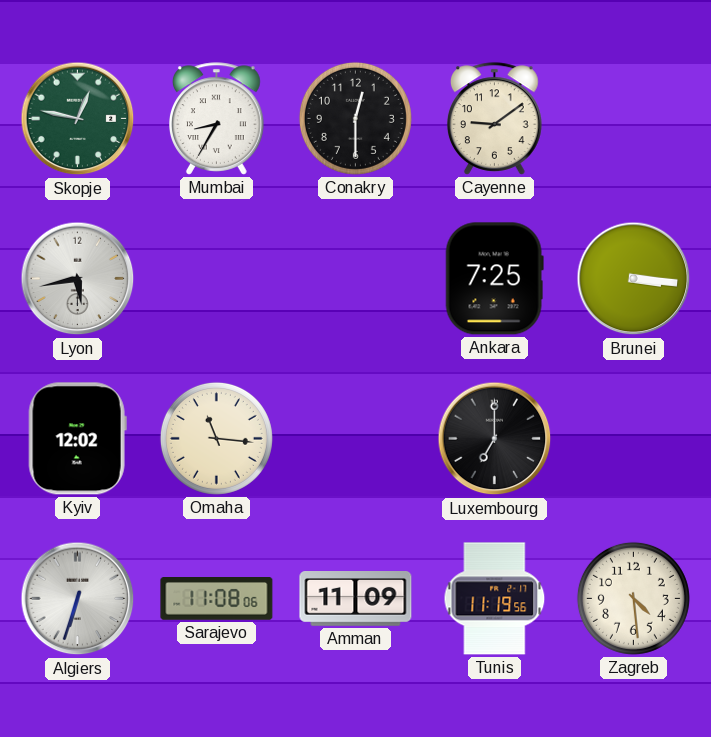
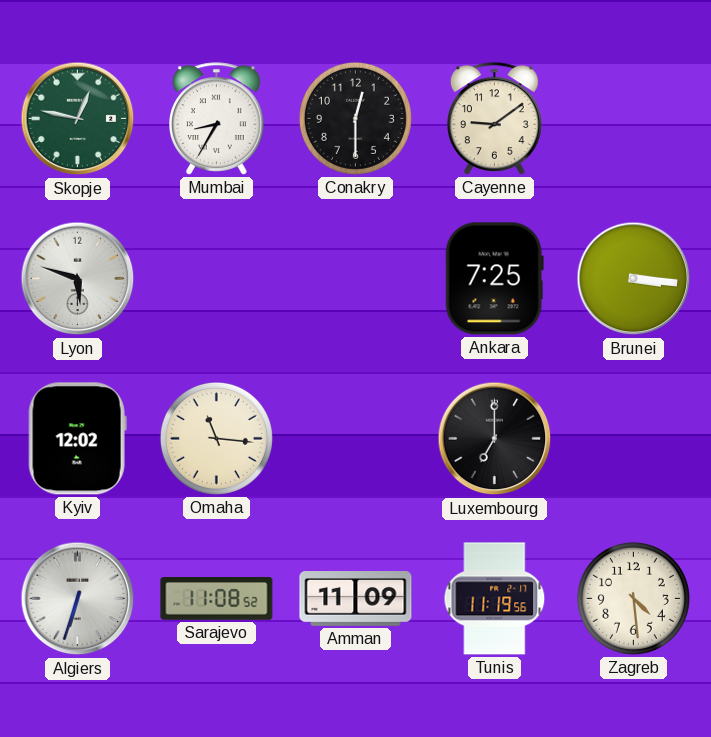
Lyon: 5:43 -> 5:48 (78, 279)
Sarajevo: 11:08:06 -> 11:08:52 (217, 599)
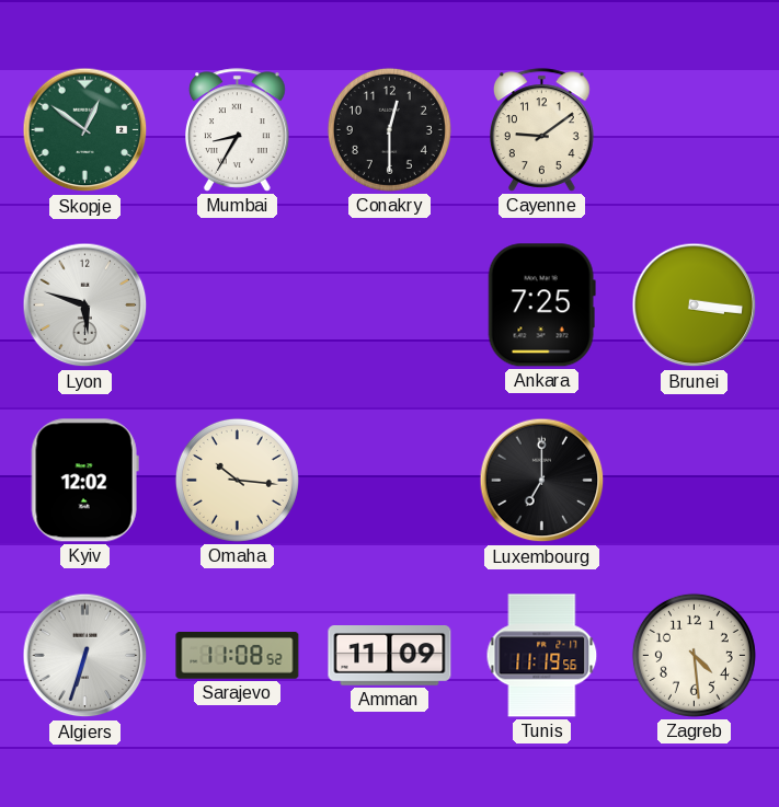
Skopje: 12:47 -> 12:51 (85, 130)
Omaha: 11:16 -> 10:16 (237, 480)
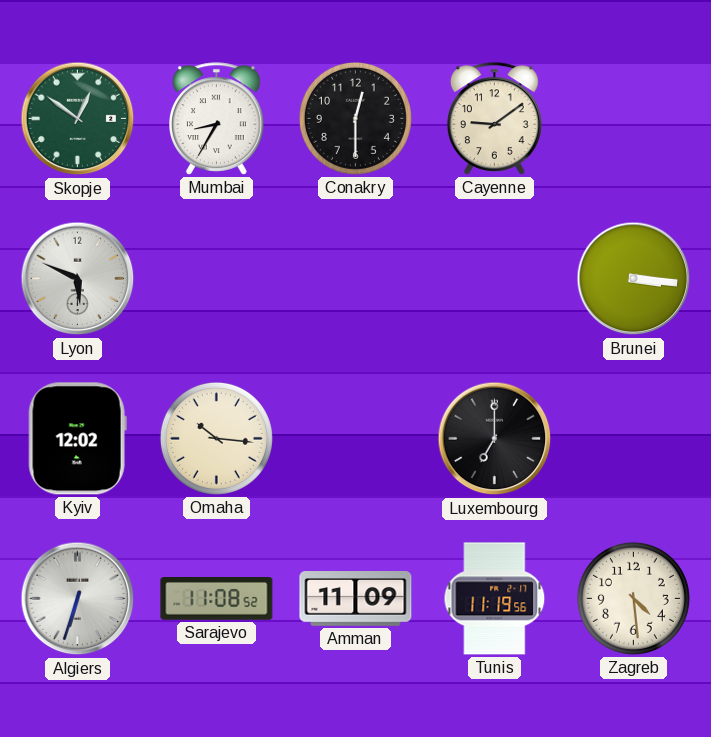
Lyon: 5:48 -> 5:49 (78, 279)
Ankara: 7:25 -> none (541, 305)
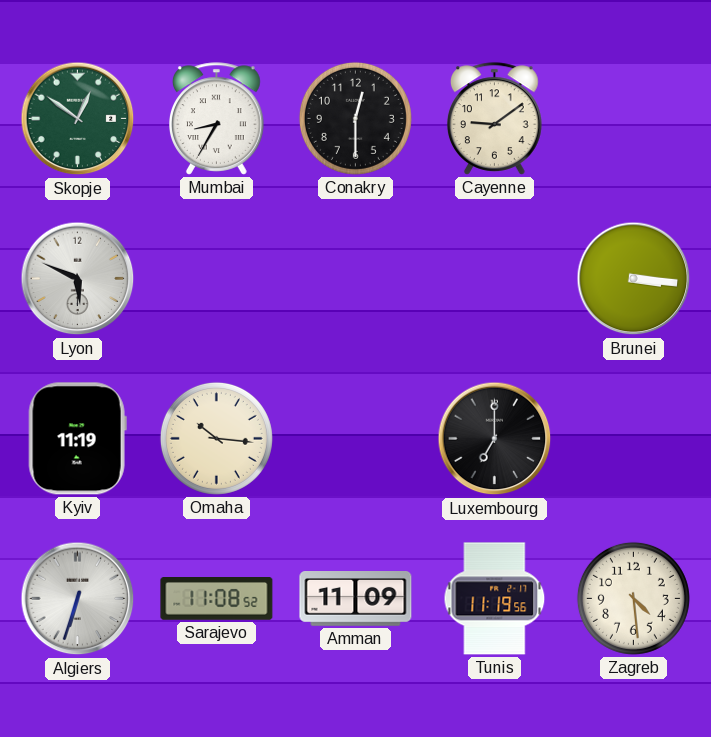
Kyiv: 12:02 -> 11:19 (77, 439)
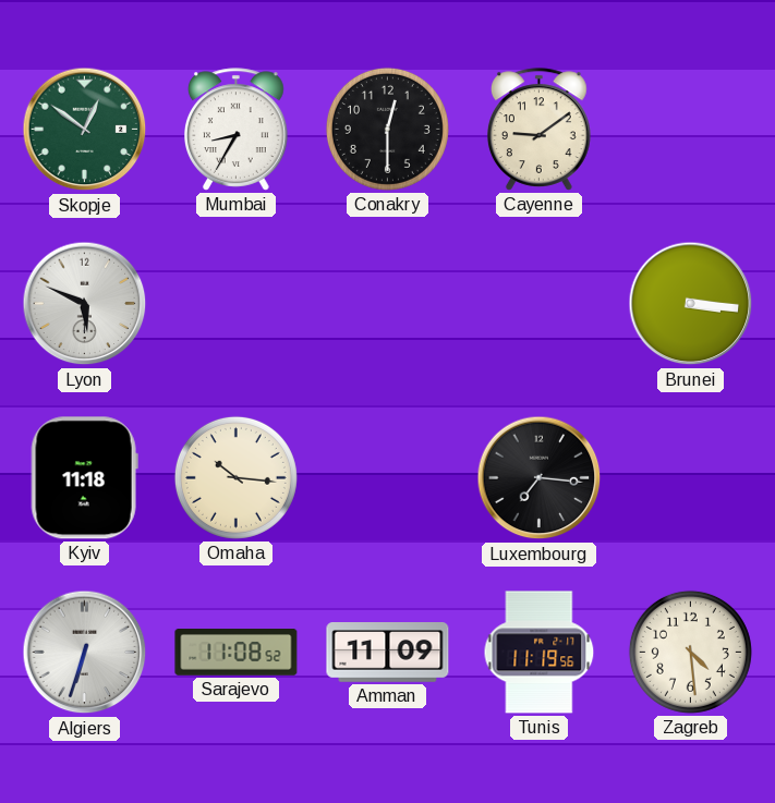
Kyiv: 11:19 -> 11:18 (84, 478)
Luxembourg: 7:00 -> 7:16 (540, 478)
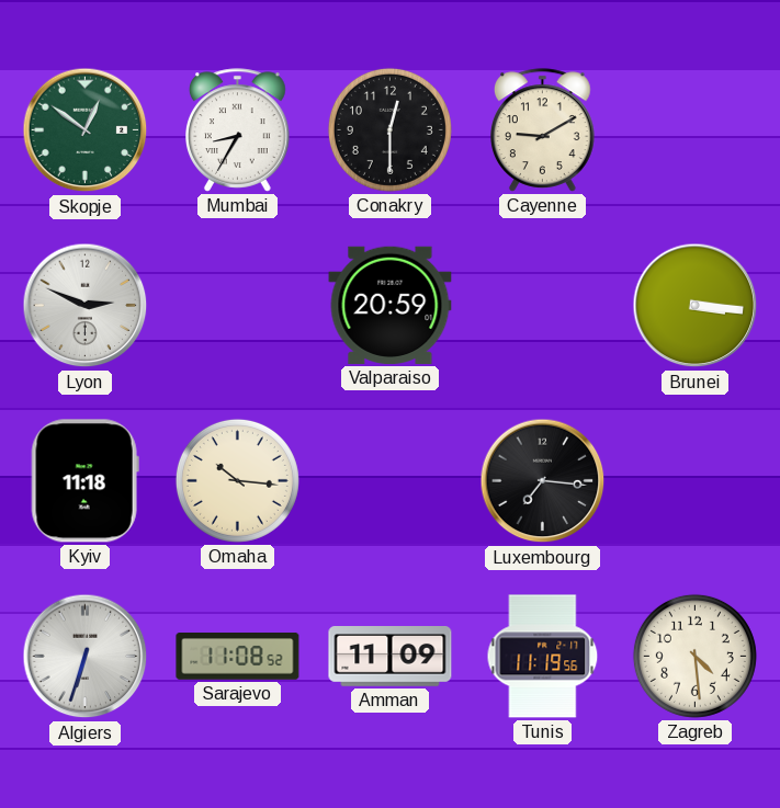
Cayenne: 9:09 -> 9:10 (543, 130)
Lyon: 5:49 -> 2:49 (86, 306)
Valparaiso: none -> 20:59 (391, 305)
